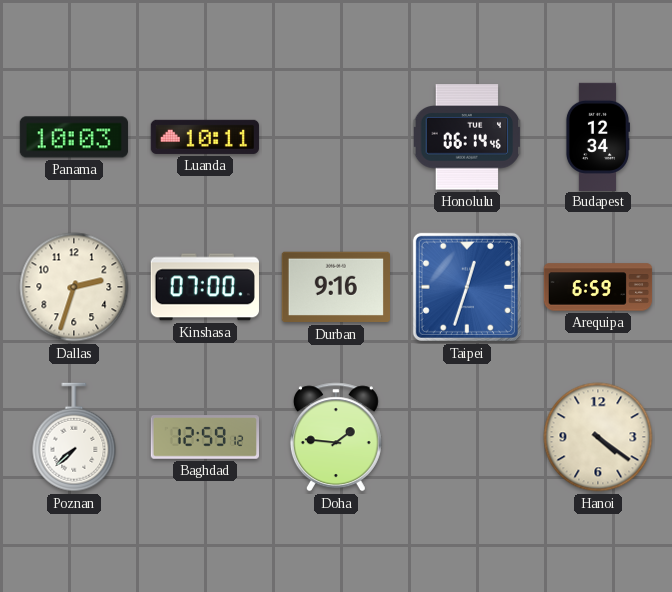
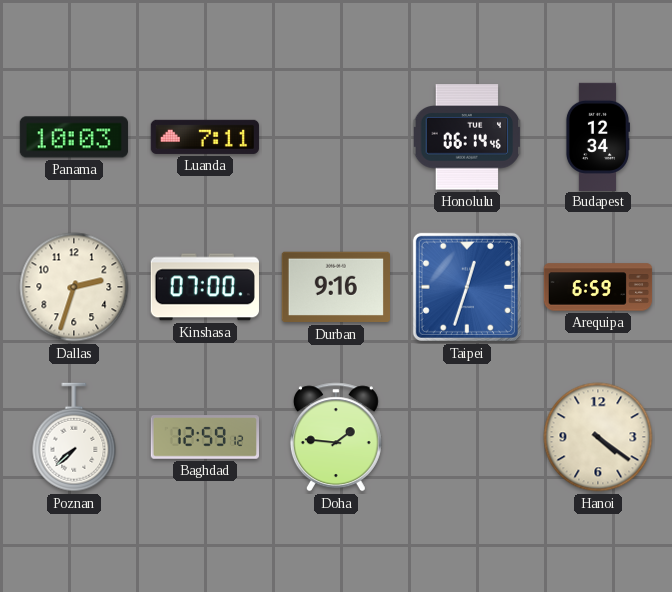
Luanda: 10:11 -> 7:11 (205, 137)
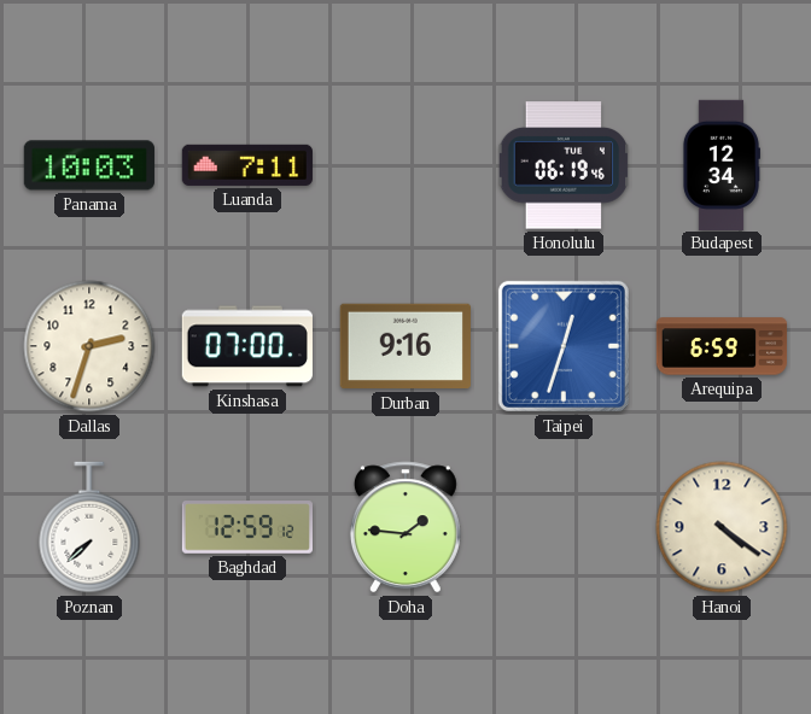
Honolulu: 06:14 -> 06:19 (564, 165)
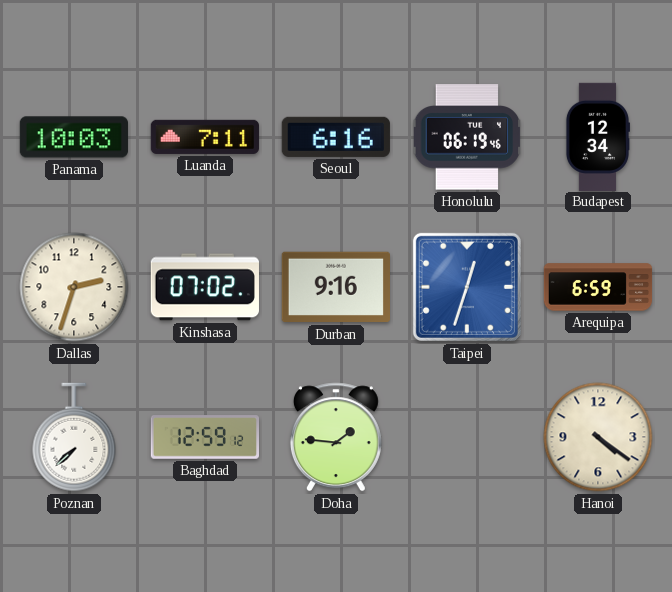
Seoul: none -> 6:16 (336, 137)
Kinshasa: 07:00 -> 07:02 (205, 287)
